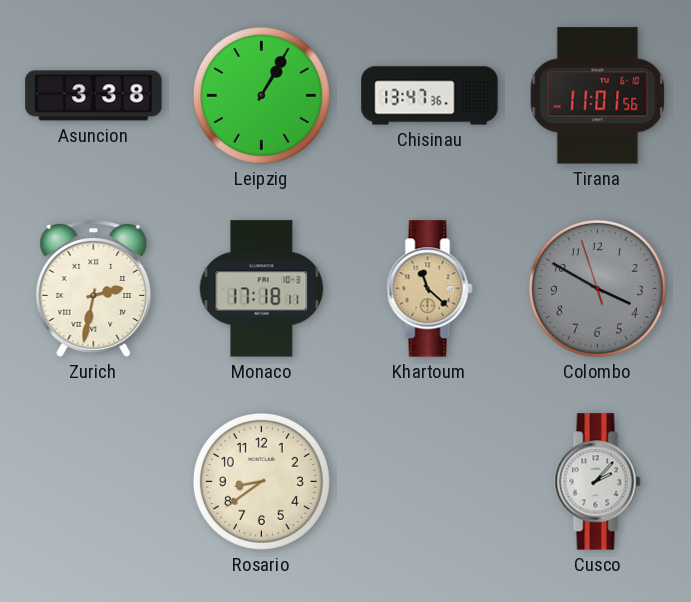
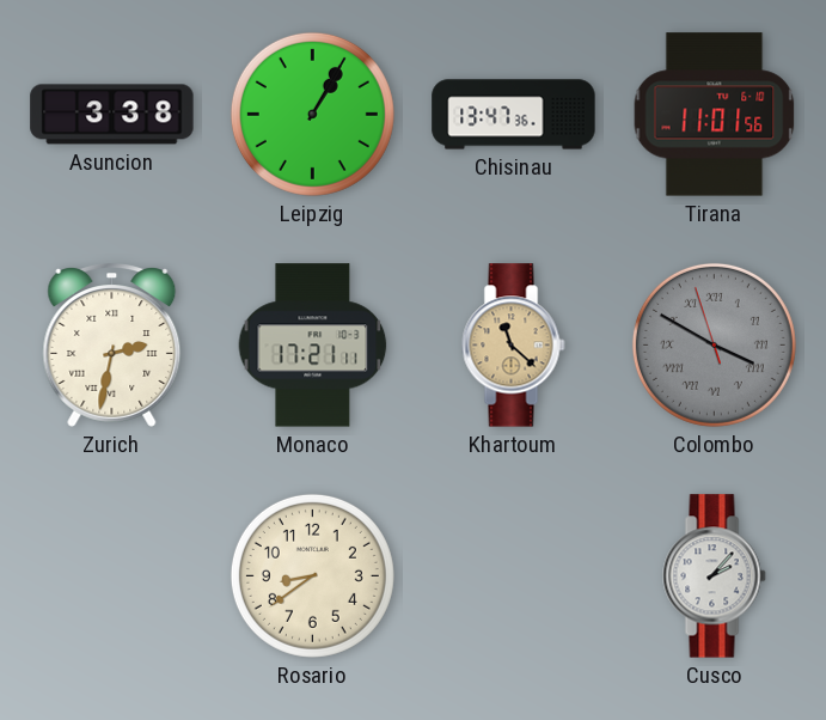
Monaco: 17:18 -> 17:21 (313, 346)
Colombo numerals: Arabic -> Roman (714, 344)
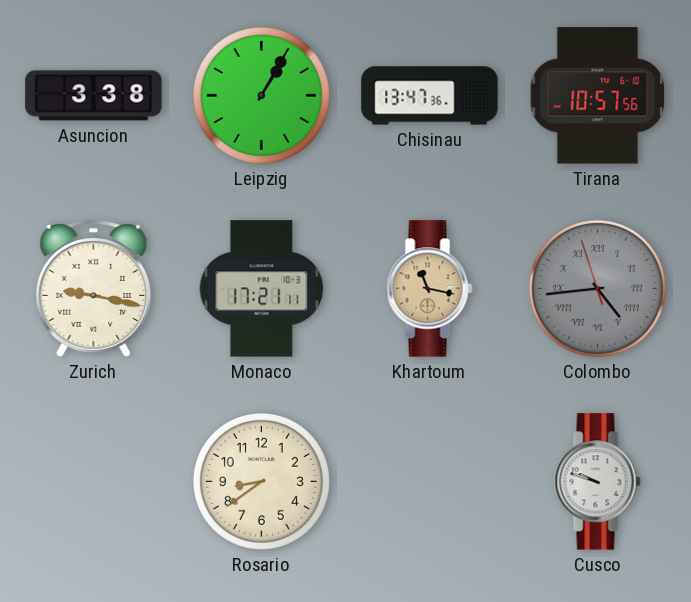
Tirana: 11:01 -> 10:57 (598, 96)
Zurich: 2:32 -> 9:17 (94, 289)
Khartoum: 11:22 -> 11:17 (430, 289)
Colombo: 3:49 -> 4:43 (597, 288)
Cusco: 2:07 -> 9:48 (598, 482)
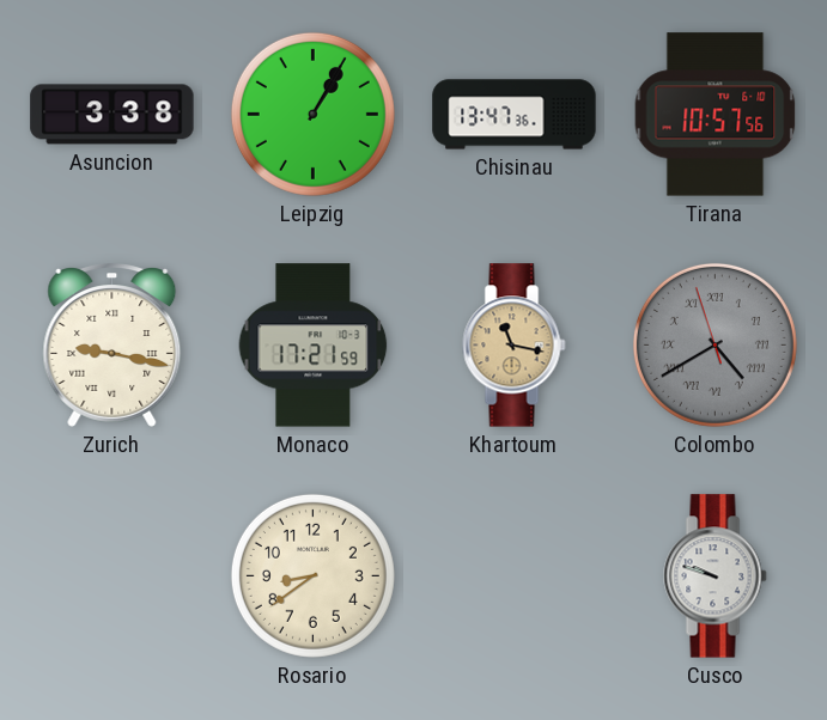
Monaco: 17:21:11 -> 17:21:59 (314, 346)
Colombo: 4:43 -> 4:39 (714, 344)
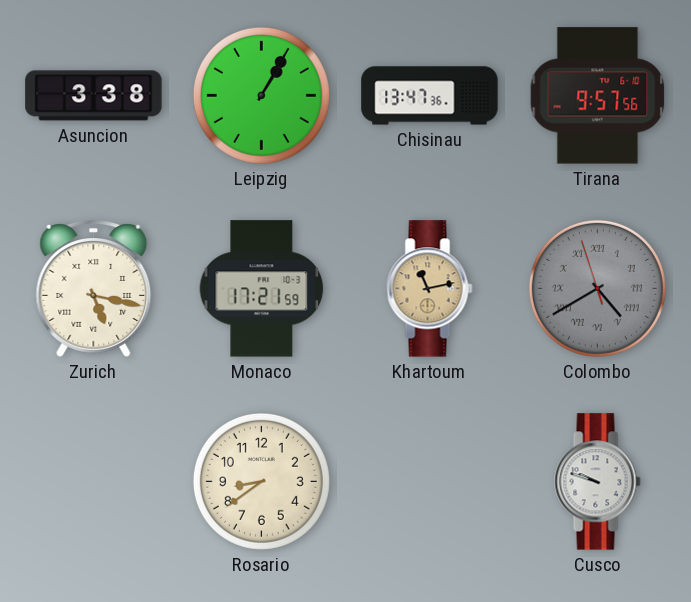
Tirana: 10:57 -> 9:57 (598, 96)
Zurich: 9:17 -> 5:17 (94, 289)
Khartoum: 11:17 -> 11:13 (430, 289)
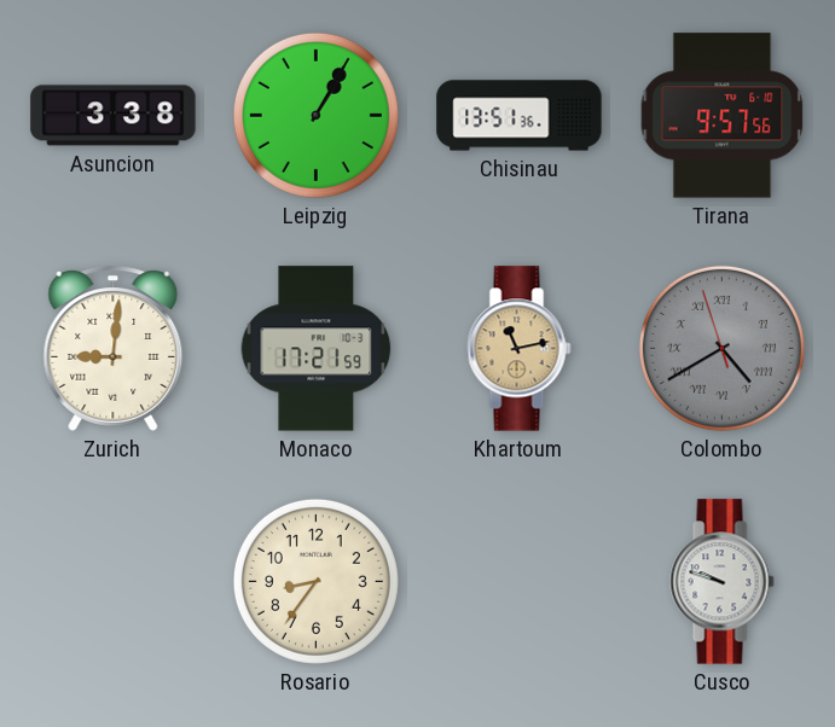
Chisinau: 13:47 -> 13:51 (520, 116)
Zurich: 5:17 -> 9:01 (114, 349)
Rosario: 8:39 -> 8:36 (315, 581)
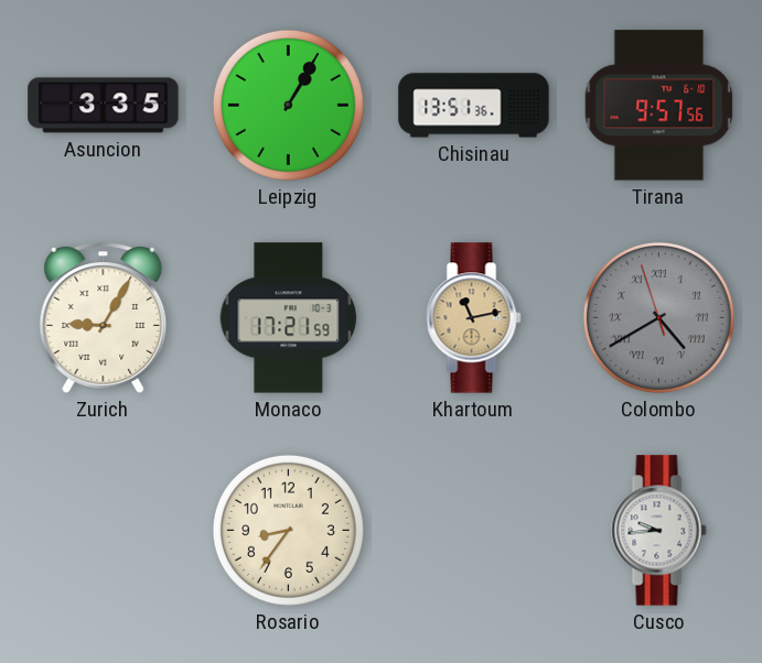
Asuncion: 3:38 -> 3:35 (104, 106)
Zurich: 9:01 -> 9:05 (104, 318)
Cusco: 9:48 -> 9:44 (659, 531)
